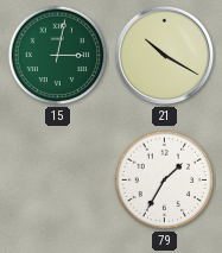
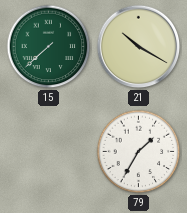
15: 3:02 -> 7:38 (49, 47)
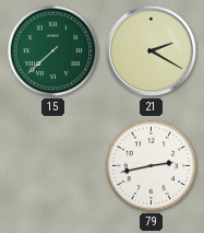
21: 10:20 -> 2:20 (152, 51)
79: 1:35 -> 2:43 (152, 166)
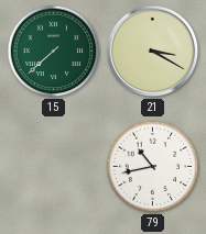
21: 2:20 -> 3:20 (153, 52)
79: 2:43 -> 10:43 (153, 167)
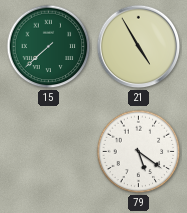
21: 3:20 -> 4:55 (139, 47)
79: 10:43 -> 5:21 (139, 152)
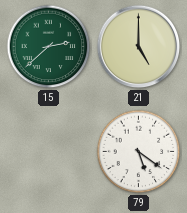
15: 7:38 -> 2:38 (49, 47)
21: 4:55 -> 5:00 (139, 47)
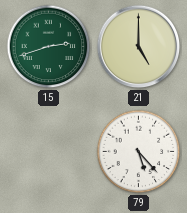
15: 2:38 -> 2:42 (49, 47)
79: 5:21 -> 5:23 (139, 152)
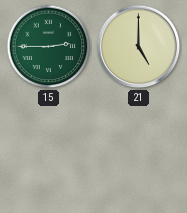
15: 2:42 -> 2:45 (49, 47)
79: 5:23 -> none (139, 152)
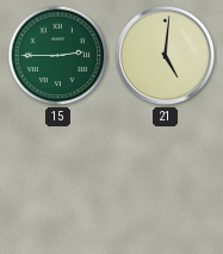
21: 5:00 -> 5:01 (166, 56)
